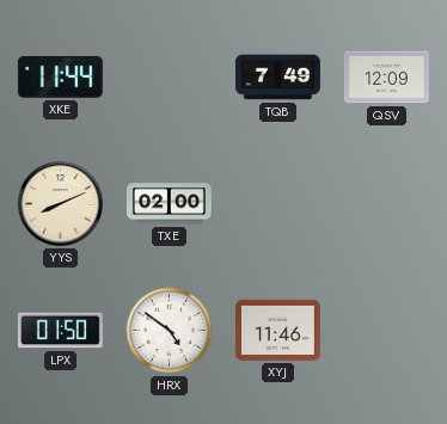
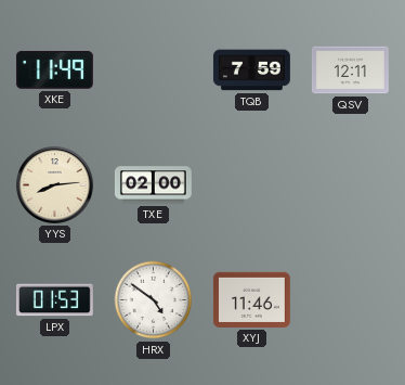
XKE: 11:44 -> 11:49 (54, 69)
TQB: 7:49 -> 7:59 (251, 70)
QSV: 12:09 -> 12:11 (350, 70)
YYS: 8:11 -> 8:14 (54, 184)
LPX: 01:50 -> 01:53 (54, 300)
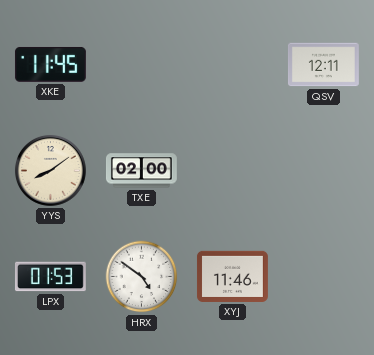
XKE: 11:49 -> 11:45 (50, 64)
TQB: 7:59 -> none (251, 70)
YYS: 8:14 -> 8:09 (50, 170)
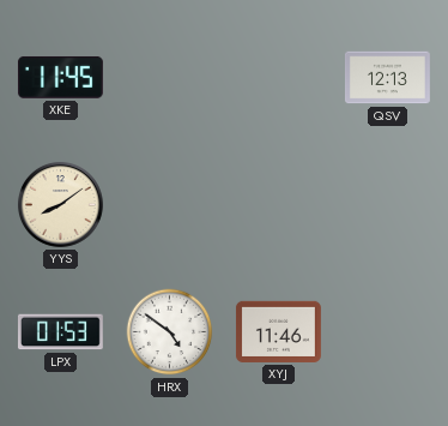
QSV: 12:11 -> 12:13 (387, 78)
TXE: 02:00 -> none (141, 171)
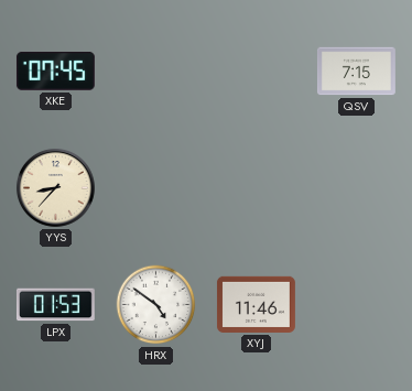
XKE: 11:45 -> 07:45 (55, 70)
QSV: 12:13 -> 7:15 (356, 72)
YYS: 8:09 -> 8:37 (55, 187)
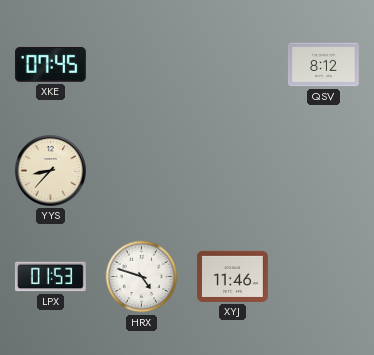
QSV: 7:15 -> 8:12 (323, 65)
HRX: 4:51 -> 4:48 (142, 277)
